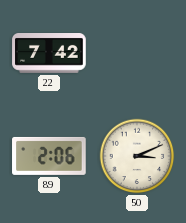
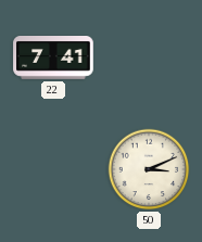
22: 7:42 -> 7:41 (53, 59)
89: 2:06 -> none (49, 156)
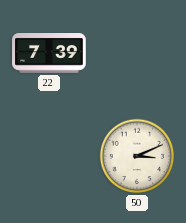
22: 7:41 -> 7:39 (49, 54)
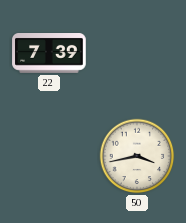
50: 3:11 -> 3:43 (137, 156)
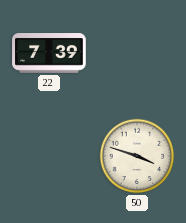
50: 3:43 -> 3:48 (137, 156)
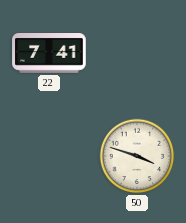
22: 7:39 -> 7:41 (49, 54)
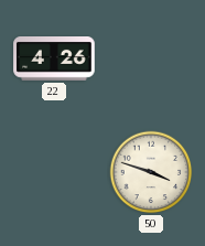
22: 7:41 -> 4:26 (54, 60)
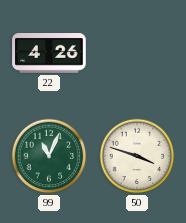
99: none -> 11:04 (49, 156)
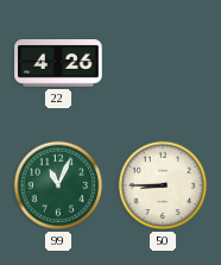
50: 3:48 -> 8:45 (163, 185)
